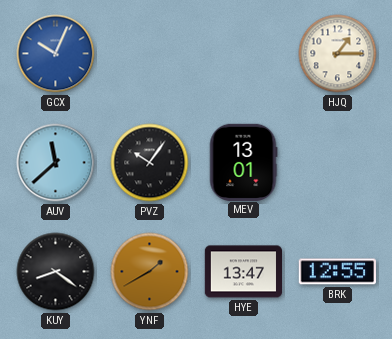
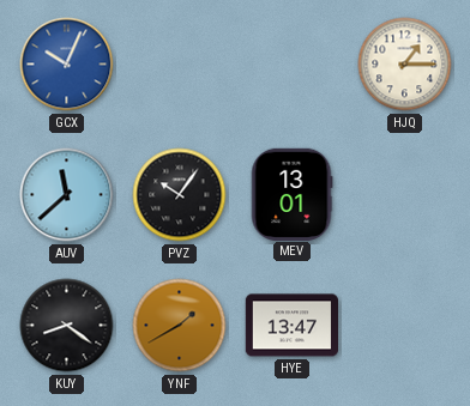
BRK: 12:55 -> none (337, 272)
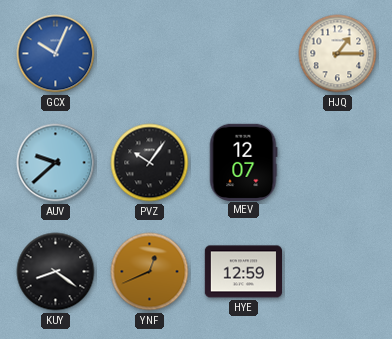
AUV: 11:38 -> 9:38 (56, 163)
MEV: 13:01 -> 12:07 (243, 162)
YNF: 1:40 -> 12:41 (150, 272)
HYE: 13:47 -> 12:59 (244, 272)
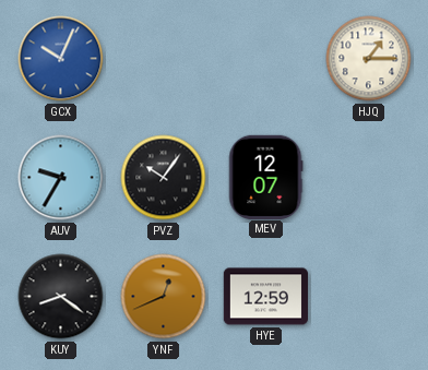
AUV: 9:38 -> 9:35 (61, 178)
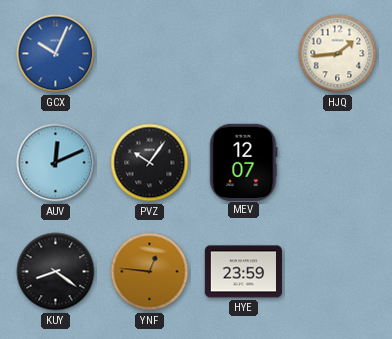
HJQ: 1:15 -> 1:44 (338, 54)
AUV: 9:35 -> 12:11 (56, 163)
YNF: 12:41 -> 12:46 (150, 272)
HYE: 12:59 -> 23:59 (244, 272)
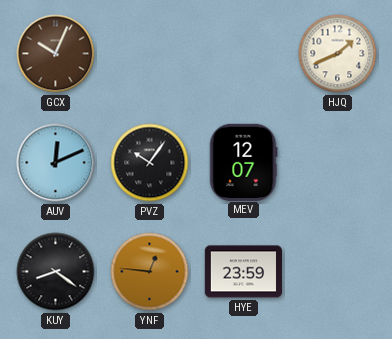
GCX dial: blue -> brown (56, 54)
HJQ: 1:44 -> 1:41 (338, 54)
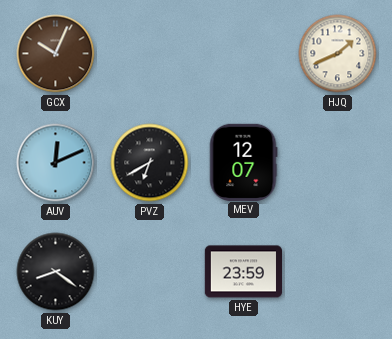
PVZ: 10:06 -> 6:40 (150, 163)
YNF: 12:46 -> none (150, 272)
